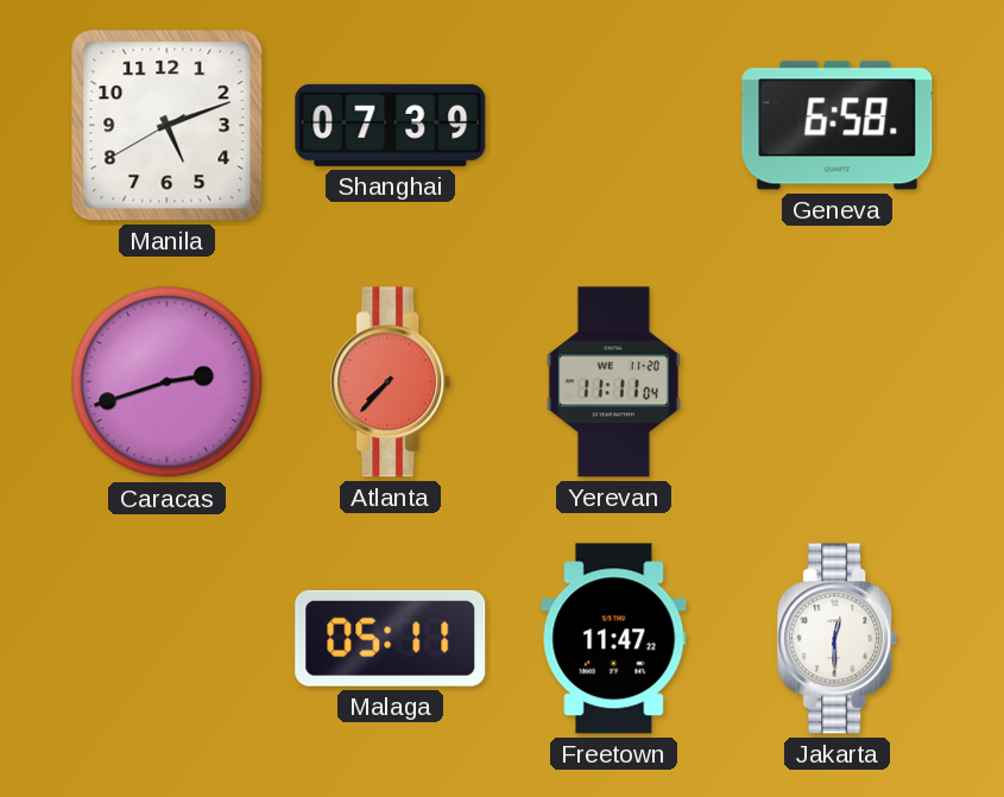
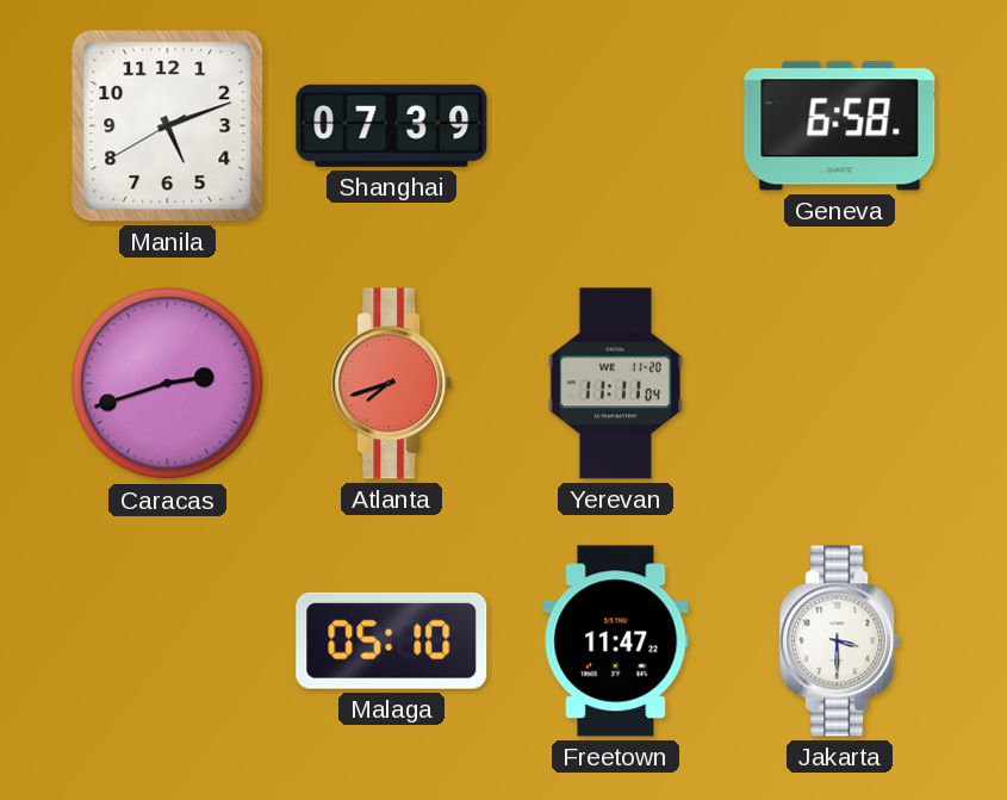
Atlanta: 7:37 -> 7:42 (392, 384)
Malaga: 05:11 -> 05:10 (392, 640)
Jakarta: 12:30 -> 3:30 (840, 641)
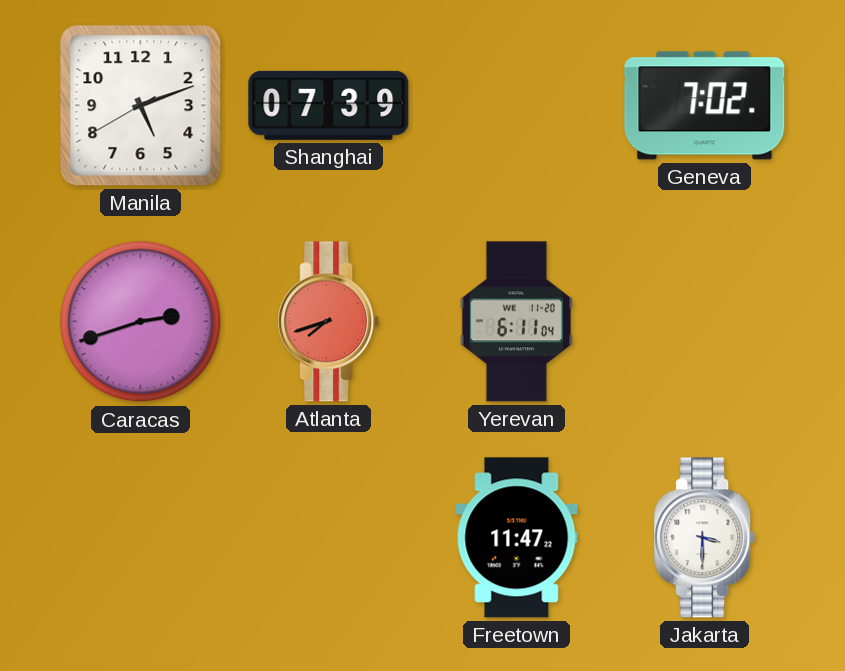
Geneva: 6:58 -> 7:02 (705, 106)
Yerevan: 11:11 -> 6:11 (516, 322)
Malaga: 05:10 -> none (392, 640)
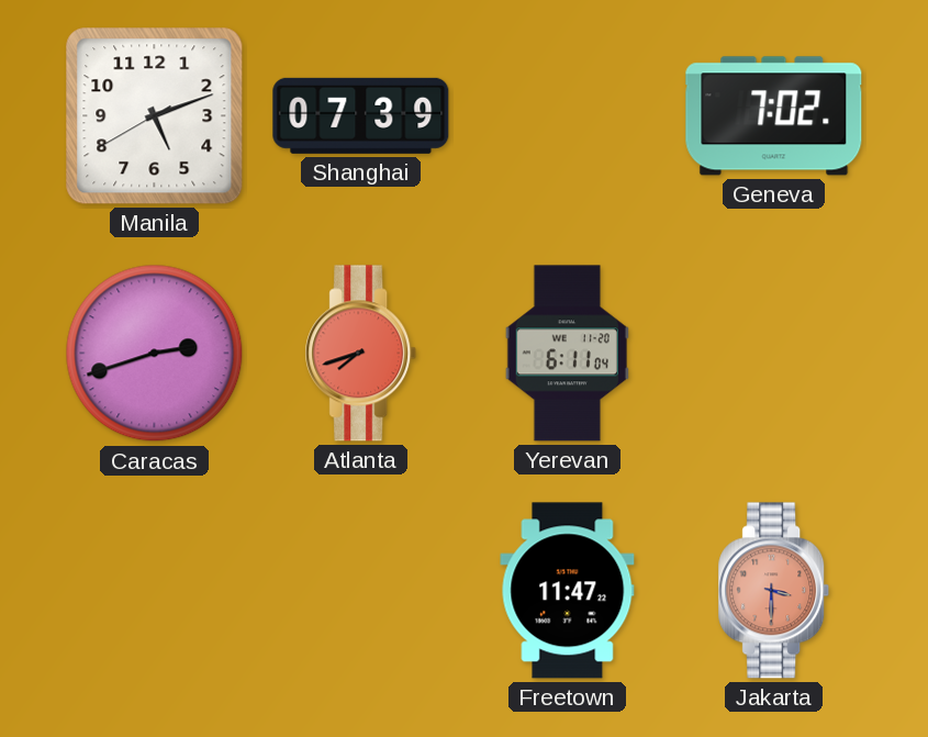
Jakarta dial: white -> salmon (774, 591)
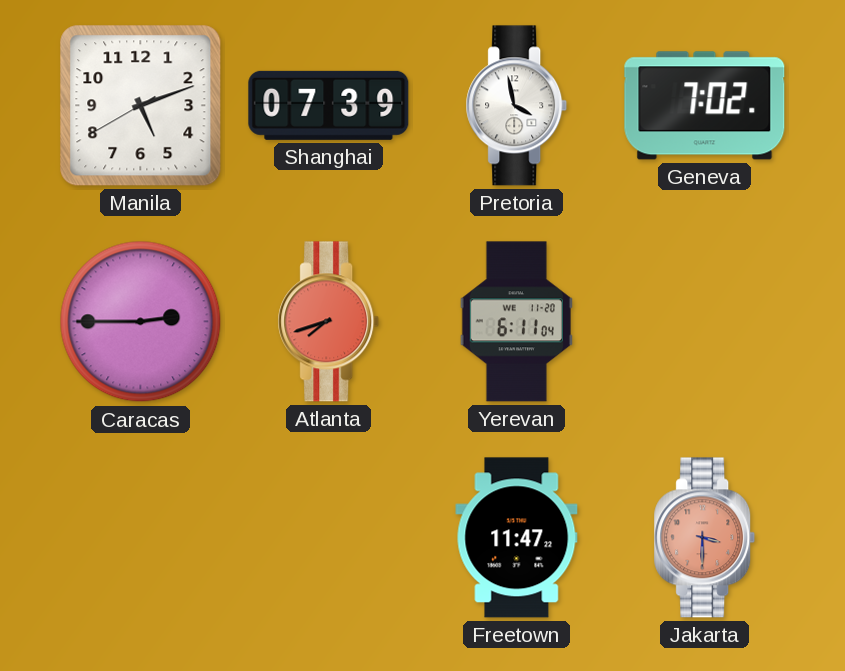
Pretoria: none -> 3:58 (517, 106)
Caracas: 2:42 -> 2:45 (141, 322)
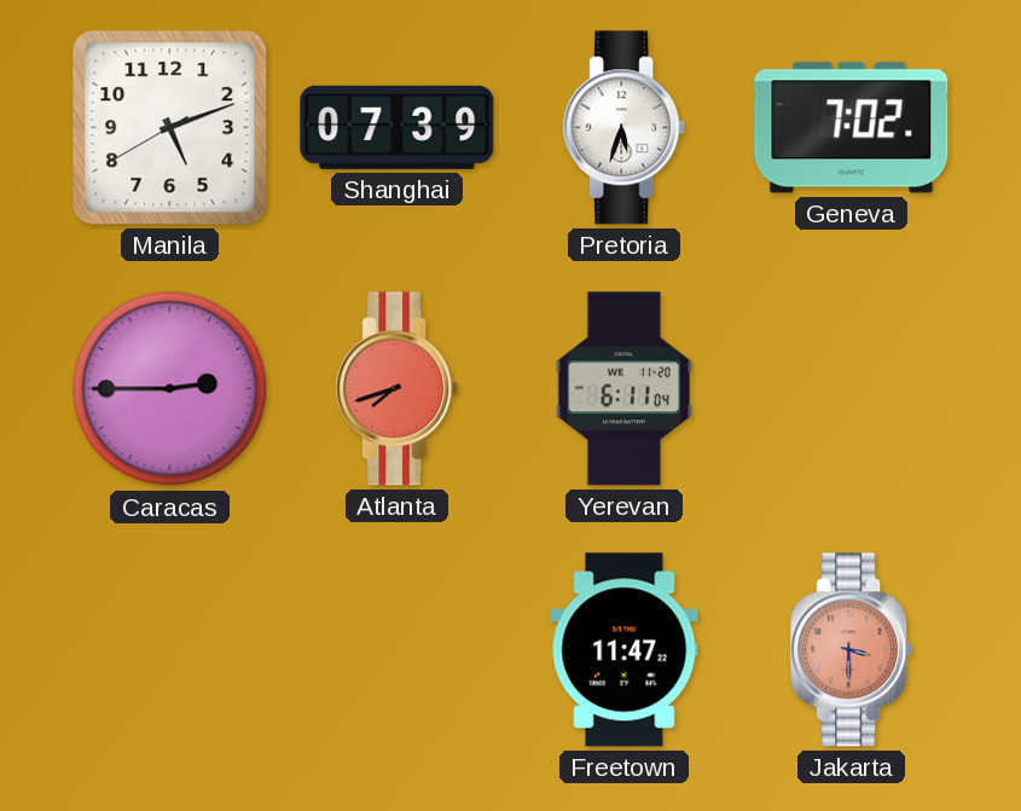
Pretoria: 3:58 -> 5:33 (625, 128)
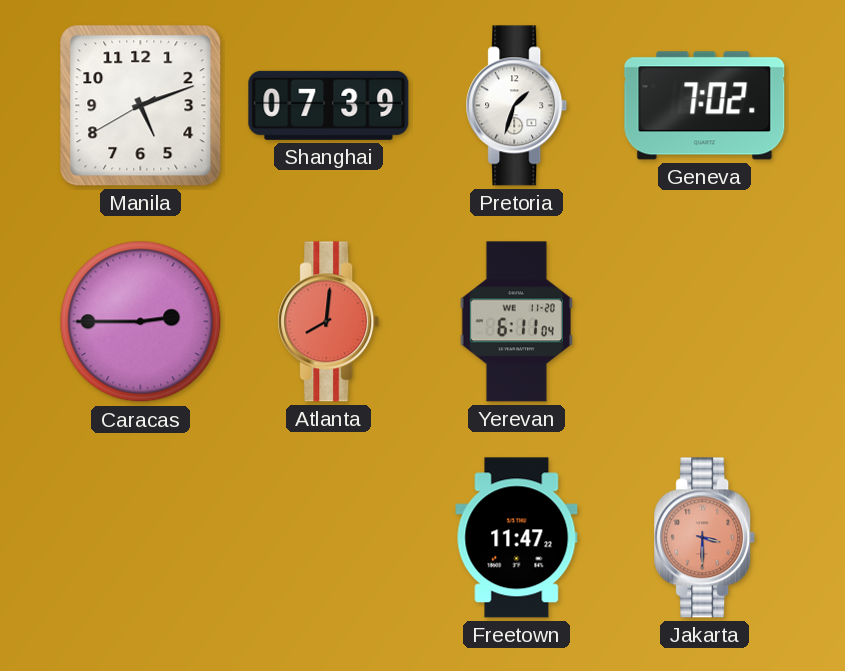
Pretoria: 5:33 -> 1:33 (517, 106)
Atlanta: 7:42 -> 8:01 (329, 322)
